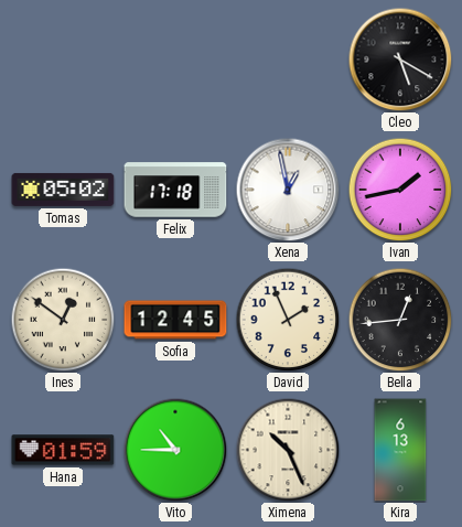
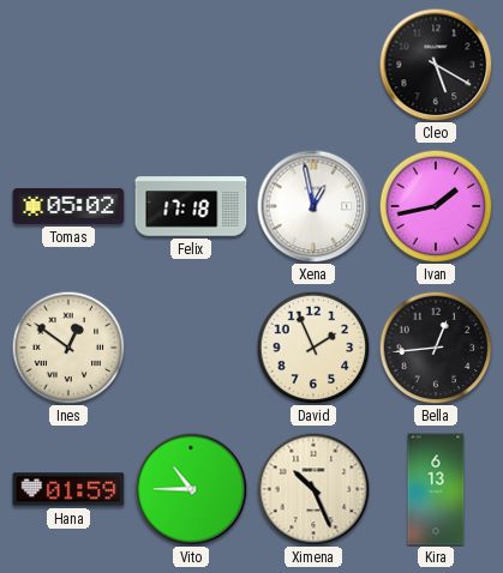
Sofia: 12:45 -> none (175, 320)
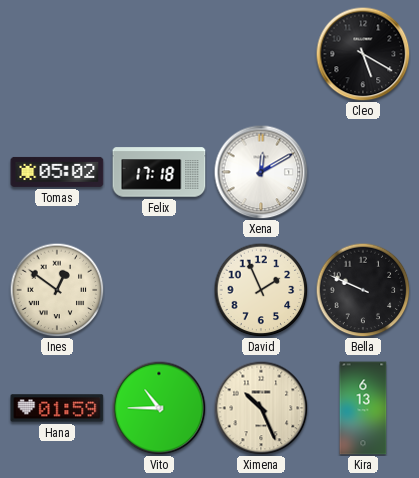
Xena: 12:58 -> 12:10 (261, 172)
Ivan: 1:43 -> none (436, 206)
Bella: 12:44 -> 9:49 (363, 290)
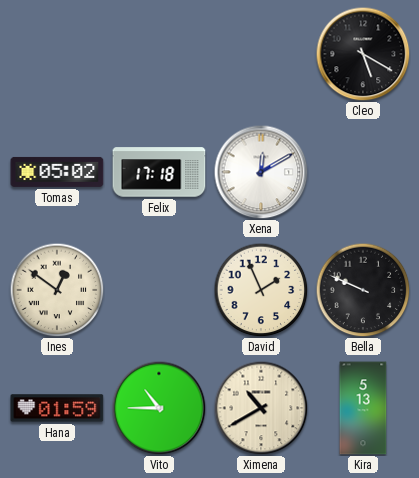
Ximena: 10:26 -> 10:40 (261, 408)
Kira: 6:13 -> 5:13 (363, 408)
